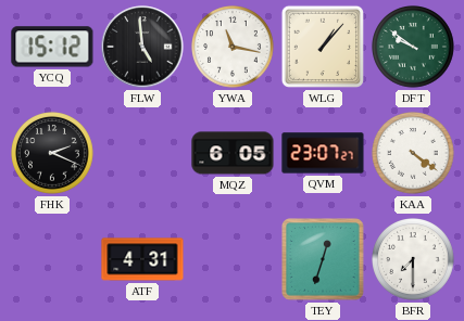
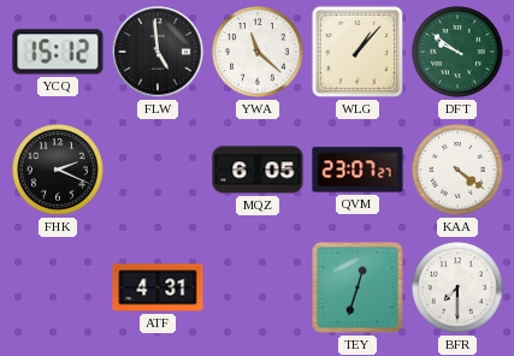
YWA: 11:17 -> 11:22 (259, 53)
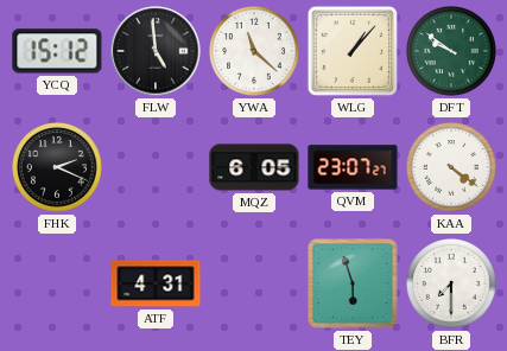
TEY: 12:33 -> 5:57 (353, 283)
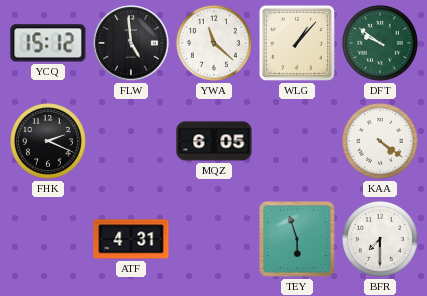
QVM: 23:07 -> none (353, 167)
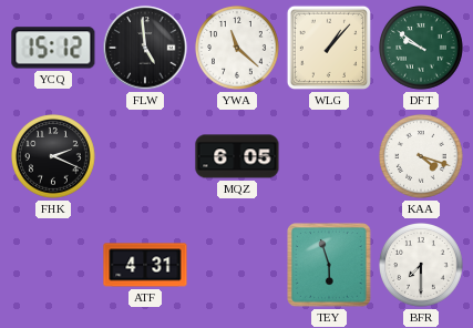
KAA: 4:21 -> 4:18 (422, 157)
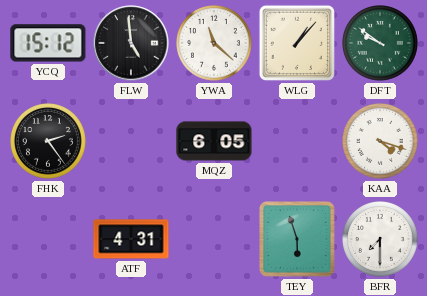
FHK: 2:19 -> 2:24 (49, 142)
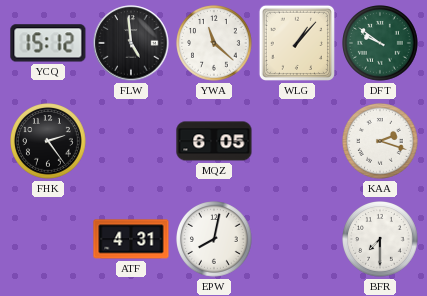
KAA: 4:18 -> 2:18 (381, 142)
EPW: none -> 8:02 (215, 240)
TEY: 5:57 -> none (297, 239)
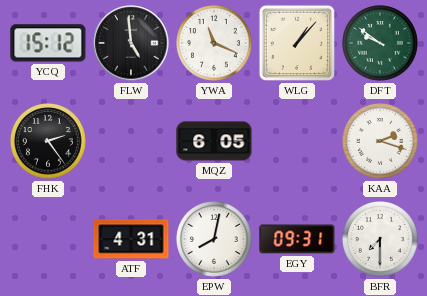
YWA: 11:22 -> 11:19 (215, 44)
EGY: none -> 09:31 (297, 239)
